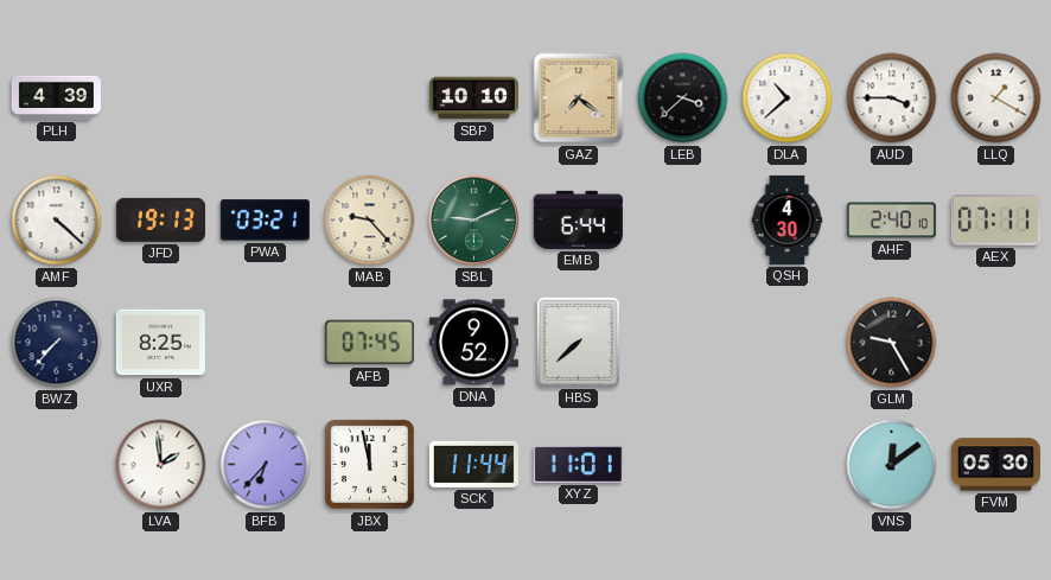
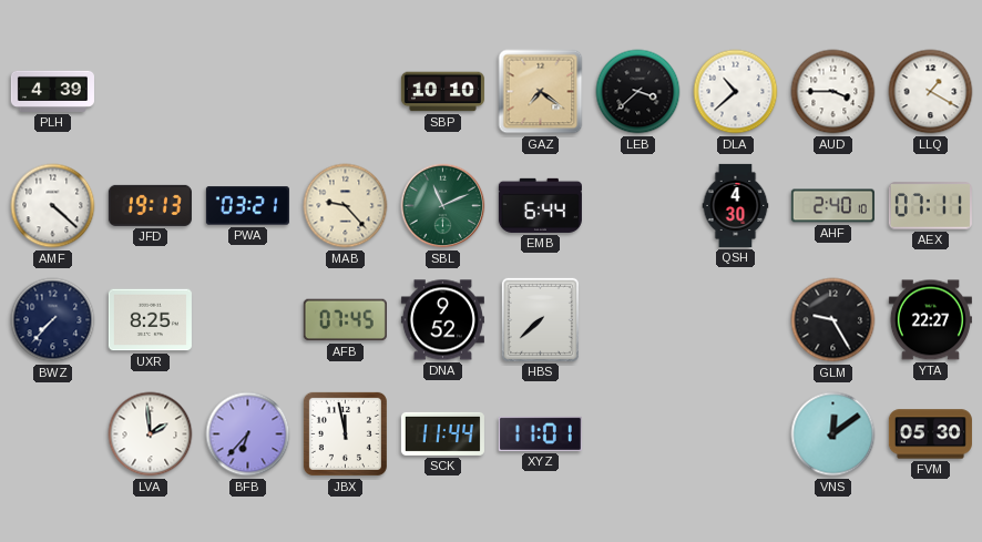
SBL: 9:11 -> 11:11 (443, 206)
YTA: none -> 22:27 (930, 320)
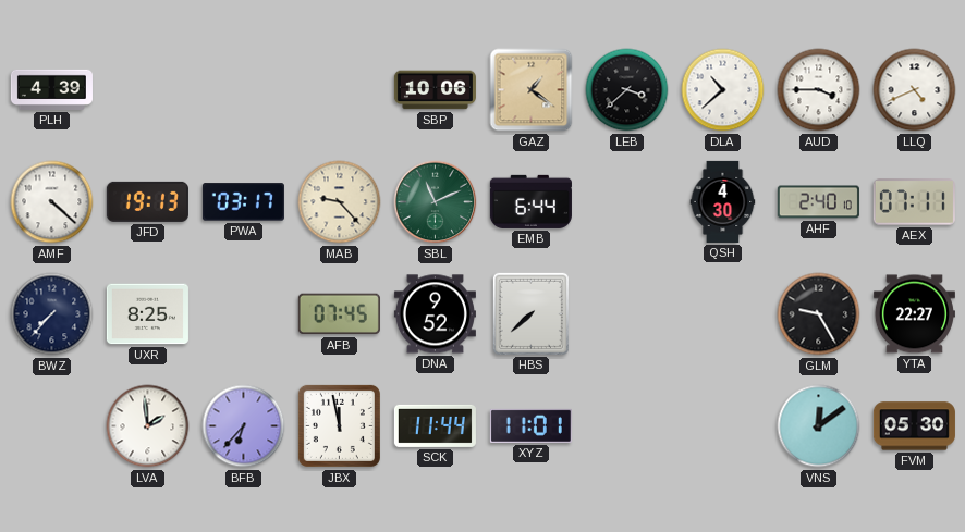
SBP: 10:10 -> 10:06 (435, 90)
GAZ: 7:21 -> 1:21 (532, 90)
LLQ: 1:20 -> 4:41 (915, 90)
PWA: 03:21 -> 03:17 (243, 202)
